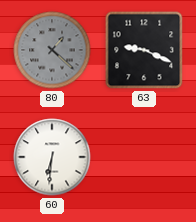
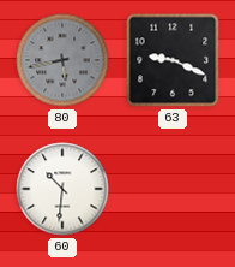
80: 1:22 -> 5:43 (62, 60)
60: 6:31 -> 10:31 (62, 189)
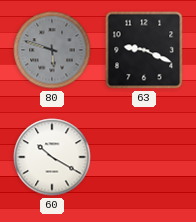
80: 5:43 -> 5:48 (52, 50)
60: 10:31 -> 10:20 (52, 157)
